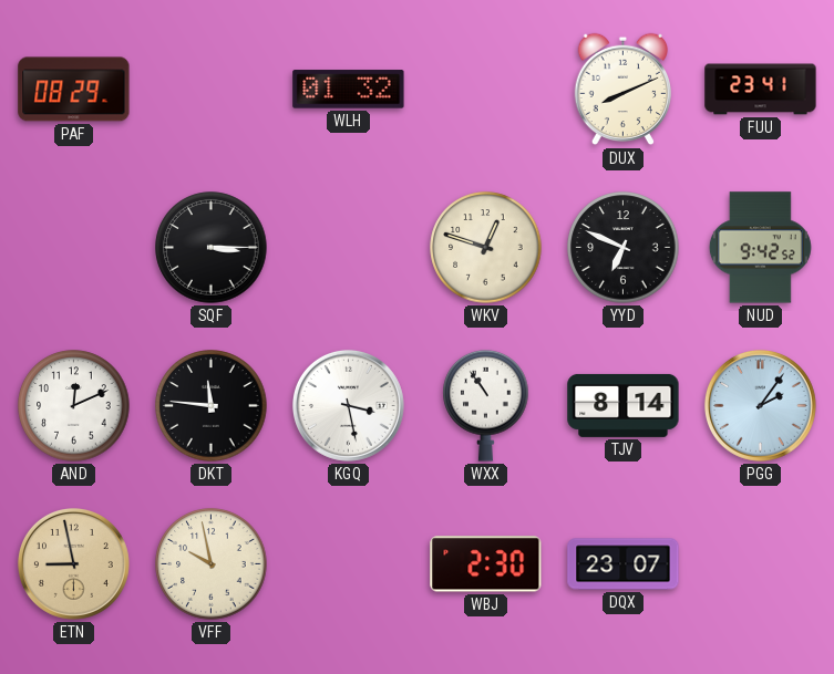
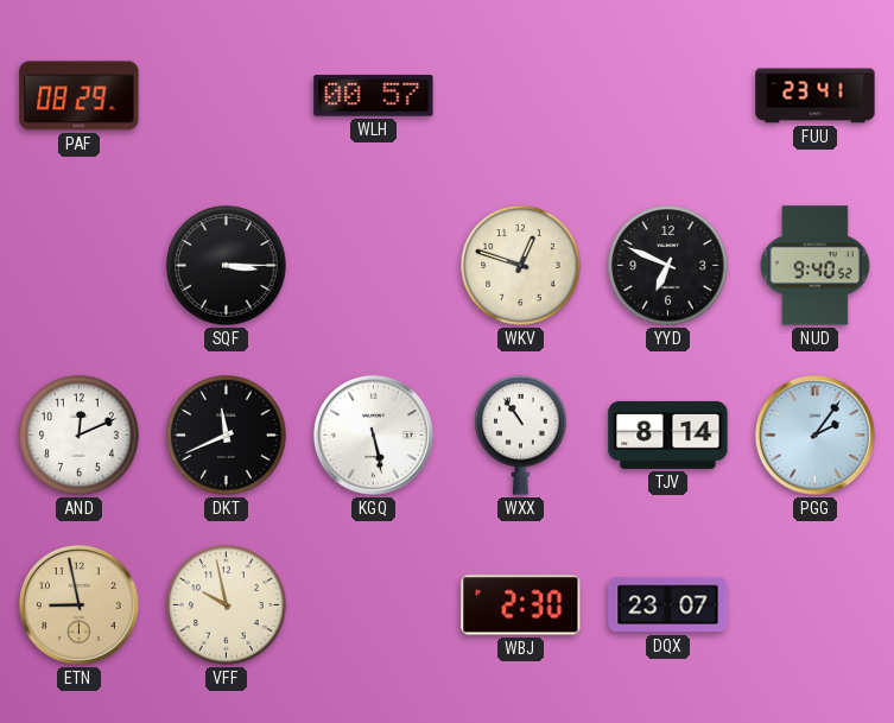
WLH: 01:32 -> 00:57 (374, 96)
DUX: 8:11 -> none (622, 90)
NUD: 9:42 -> 9:40 (814, 266)
DKT: 11:46 -> 11:41 (227, 436)
KGQ: 3:28 -> 5:28 (373, 435)
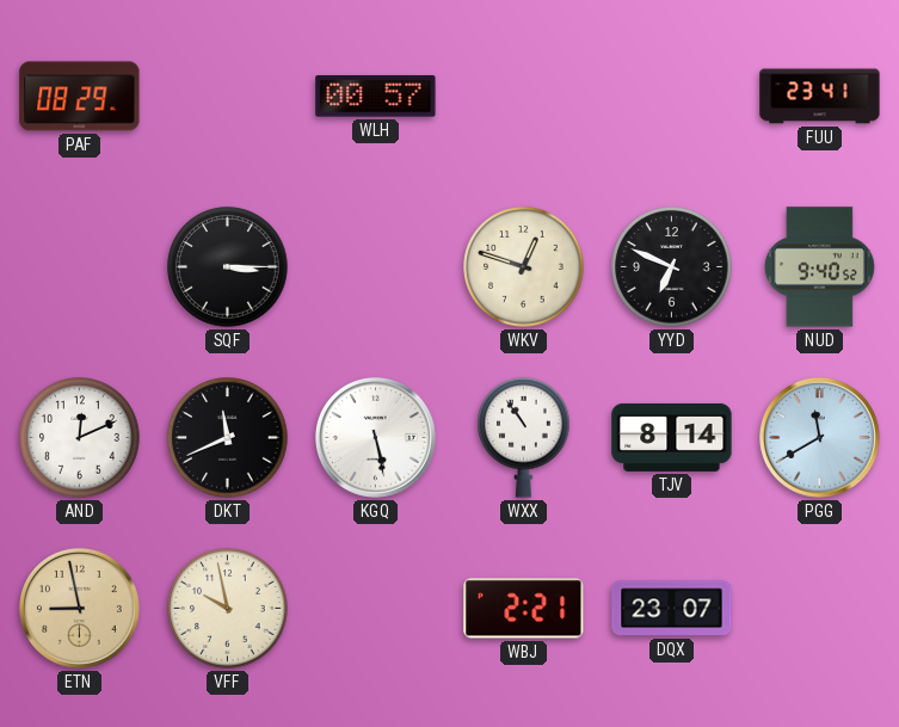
PGG: 2:06 -> 11:40 (819, 437)
WBJ: 2:30 -> 2:21 (524, 609)
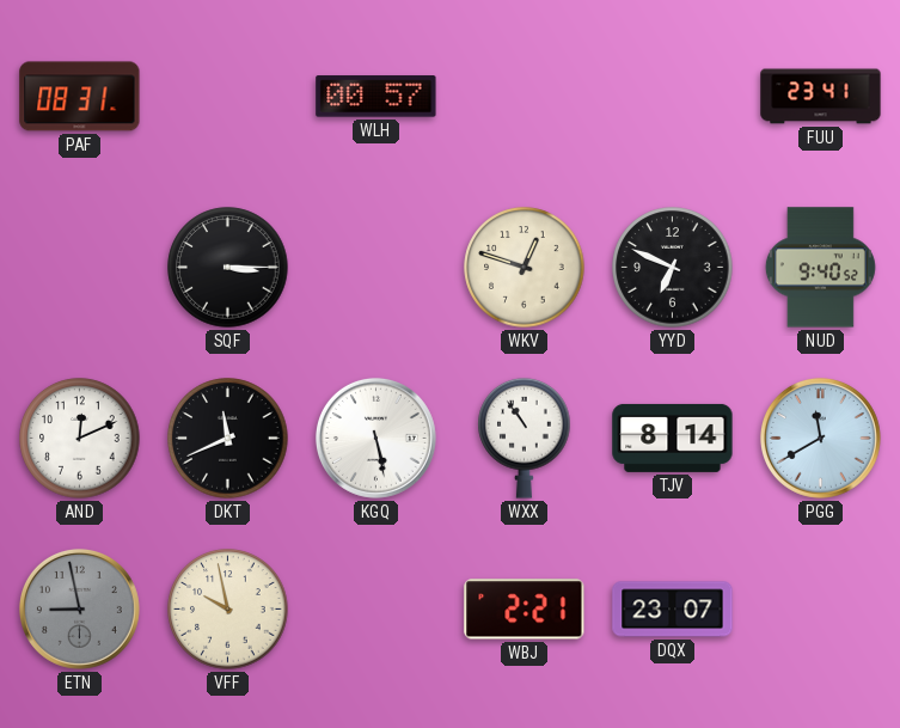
PAF: 08:29 -> 08:31 (80, 97)
ETN dial: champagne -> grey (79, 608)
